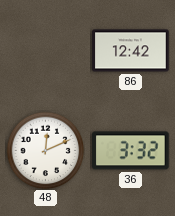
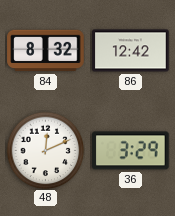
84: none -> 8:32 (46, 51)
36: 3:32 -> 3:29 (131, 151)
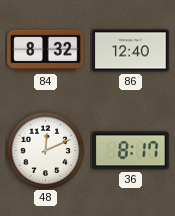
86: 12:42 -> 12:40 (131, 51)
36: 3:29 -> 8:17 (131, 151)
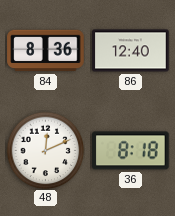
84: 8:32 -> 8:36 (46, 51)
36: 8:17 -> 8:18 (131, 151)
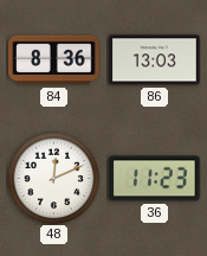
86: 12:40 -> 13:03 (155, 60)
36: 8:18 -> 11:23 (155, 179)
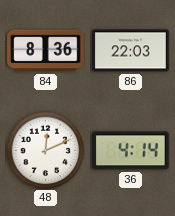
86: 13:03 -> 22:03 (131, 51)
36: 11:23 -> 4:14 (131, 151)
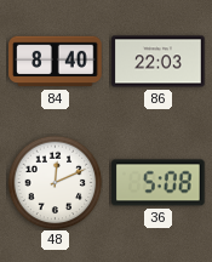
84: 8:36 -> 8:40 (56, 62)
36: 4:14 -> 5:08 (159, 183)
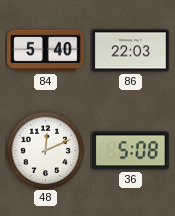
84: 8:40 -> 5:40 (46, 51)
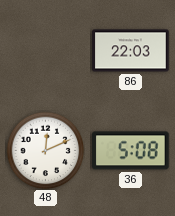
84: 5:40 -> none (46, 51)
